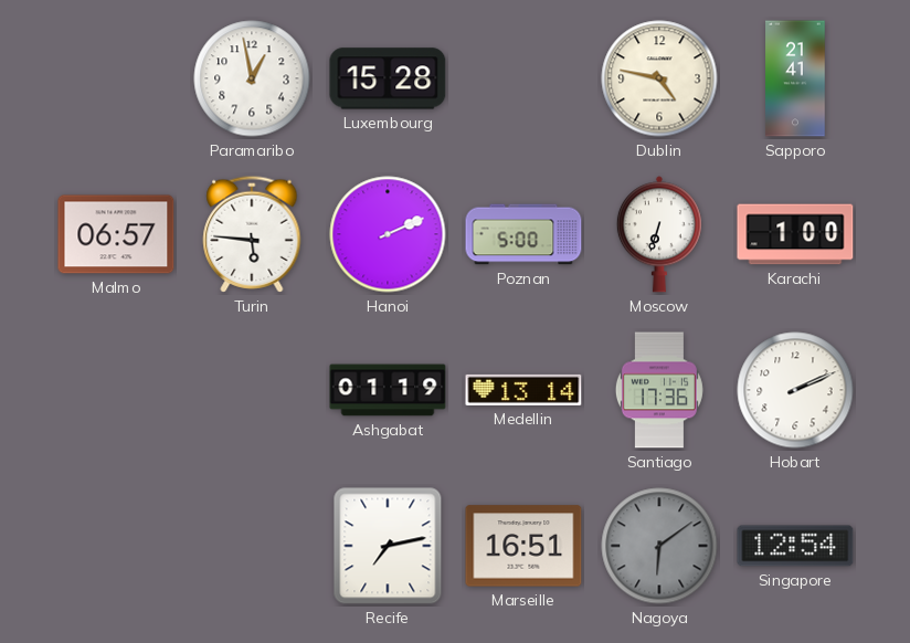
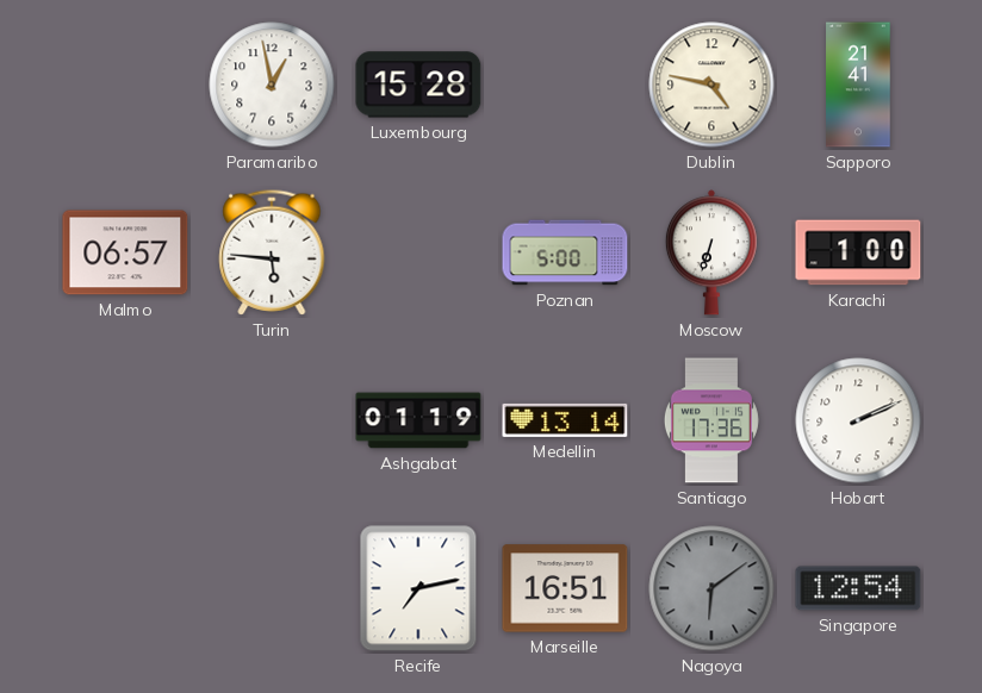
Hanoi: 2:11 -> none (388, 234)
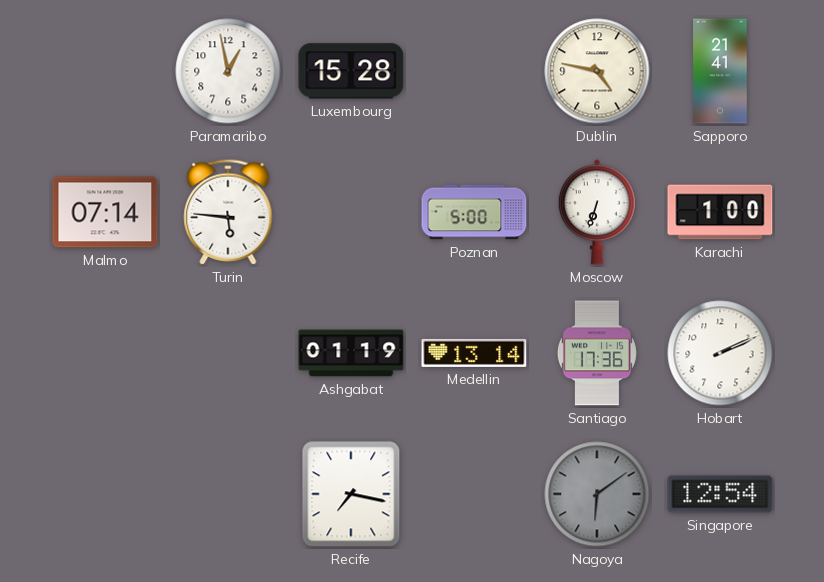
Malmo: 06:57 -> 07:14 (105, 212)
Recife: 7:13 -> 7:17 (351, 494)
Marseille: 16:51 -> none (565, 588)
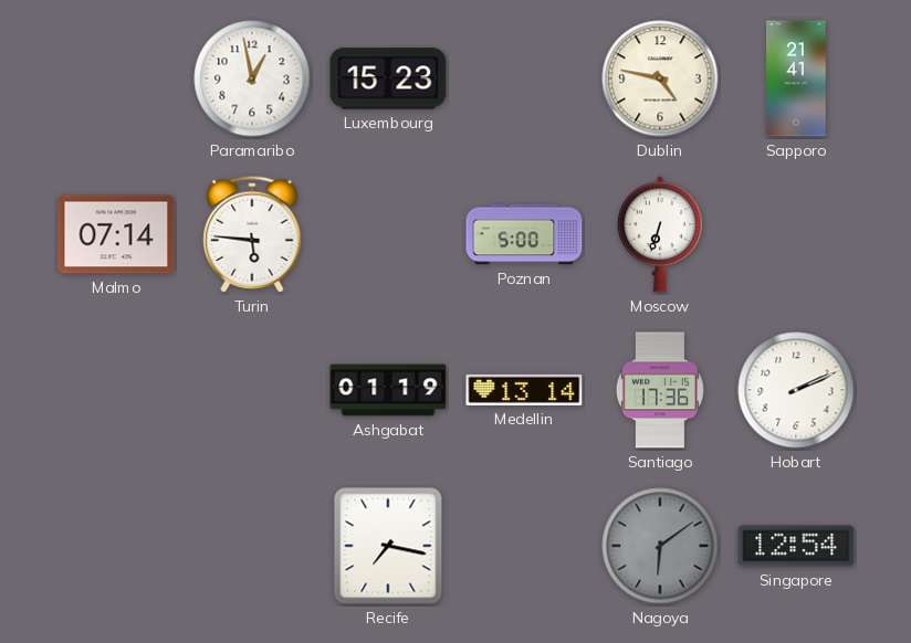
Luxembourg: 15:28 -> 15:23 (388, 78)
Karachi: 1:00 -> none (720, 212)
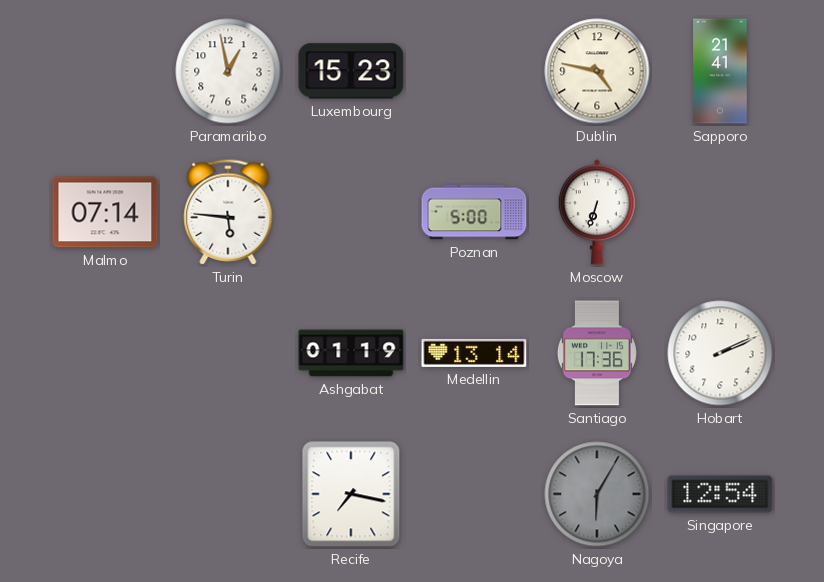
Nagoya: 6:09 -> 6:05 (597, 494)
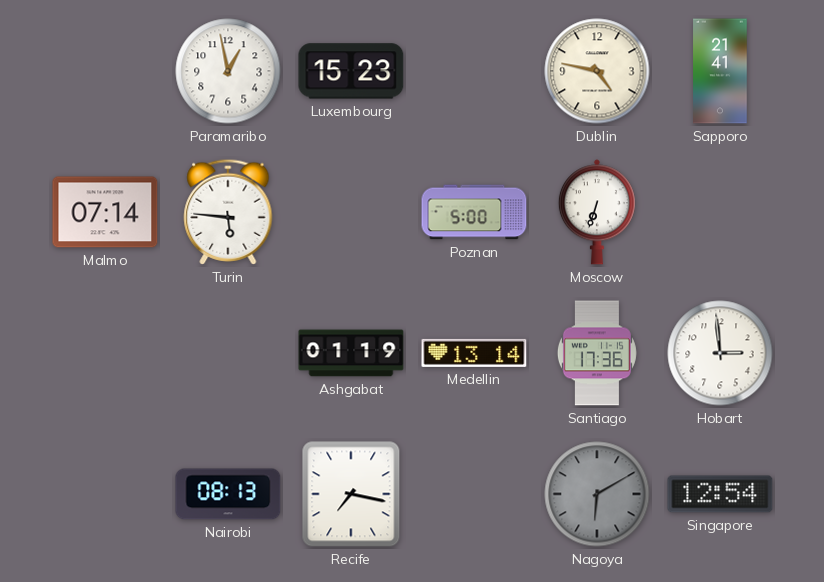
Hobart: 2:11 -> 2:59 (720, 353)
Nairobi: none -> 08:13 (228, 494)
Nagoya: 6:05 -> 6:10 (597, 494)
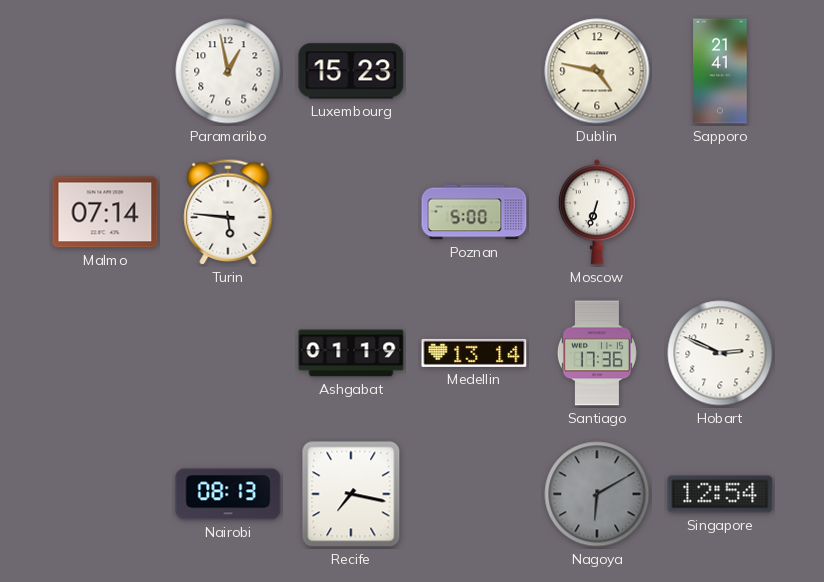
Hobart: 2:59 -> 2:49 (720, 353)
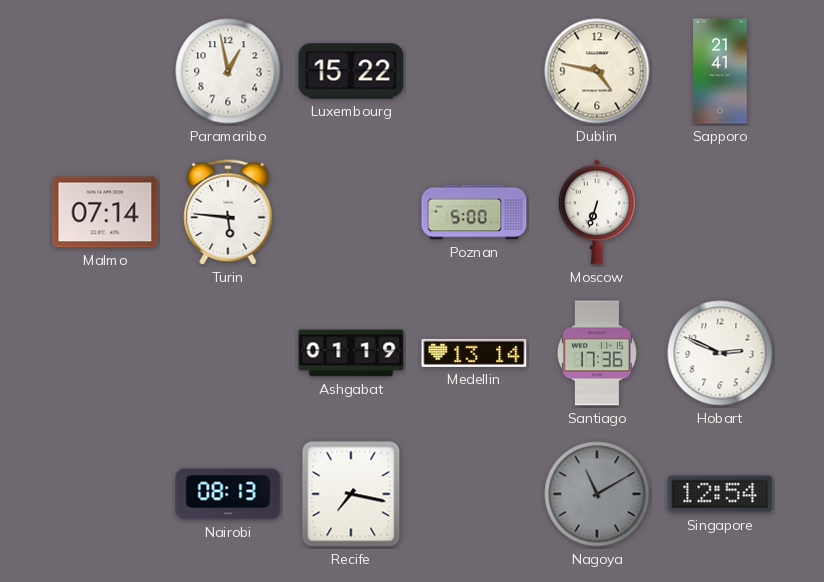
Luxembourg: 15:23 -> 15:22 (351, 71)
Nagoya: 6:10 -> 11:10 (597, 494)
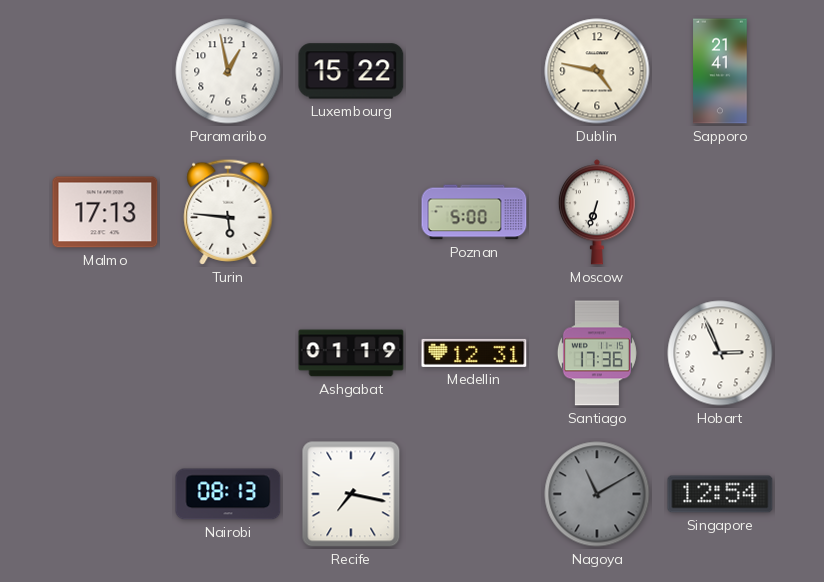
Malmo: 07:14 -> 17:13 (105, 212)
Medellin: 13:14 -> 12:31 (474, 353)
Hobart: 2:49 -> 2:56 (720, 353)
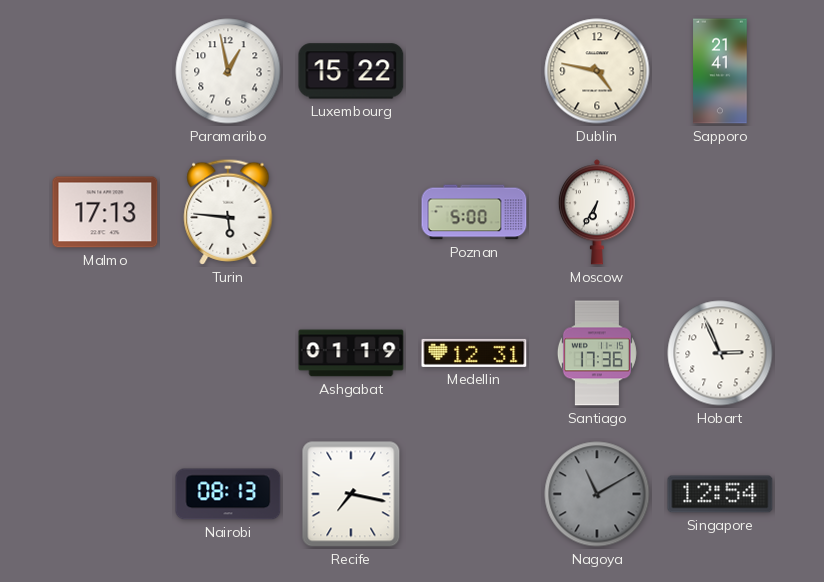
Moscow: 6:33 -> 6:35 (597, 212)
